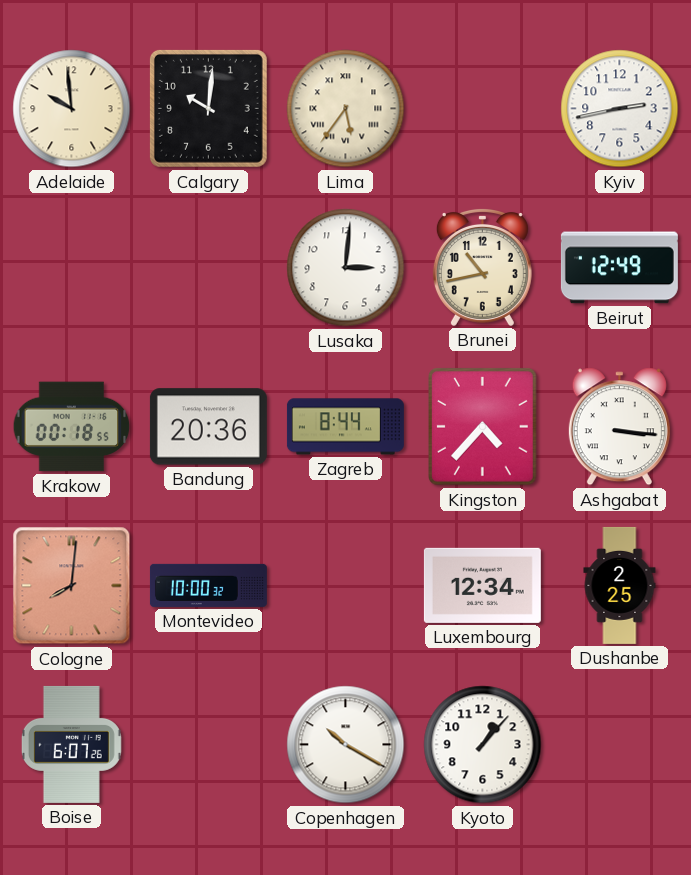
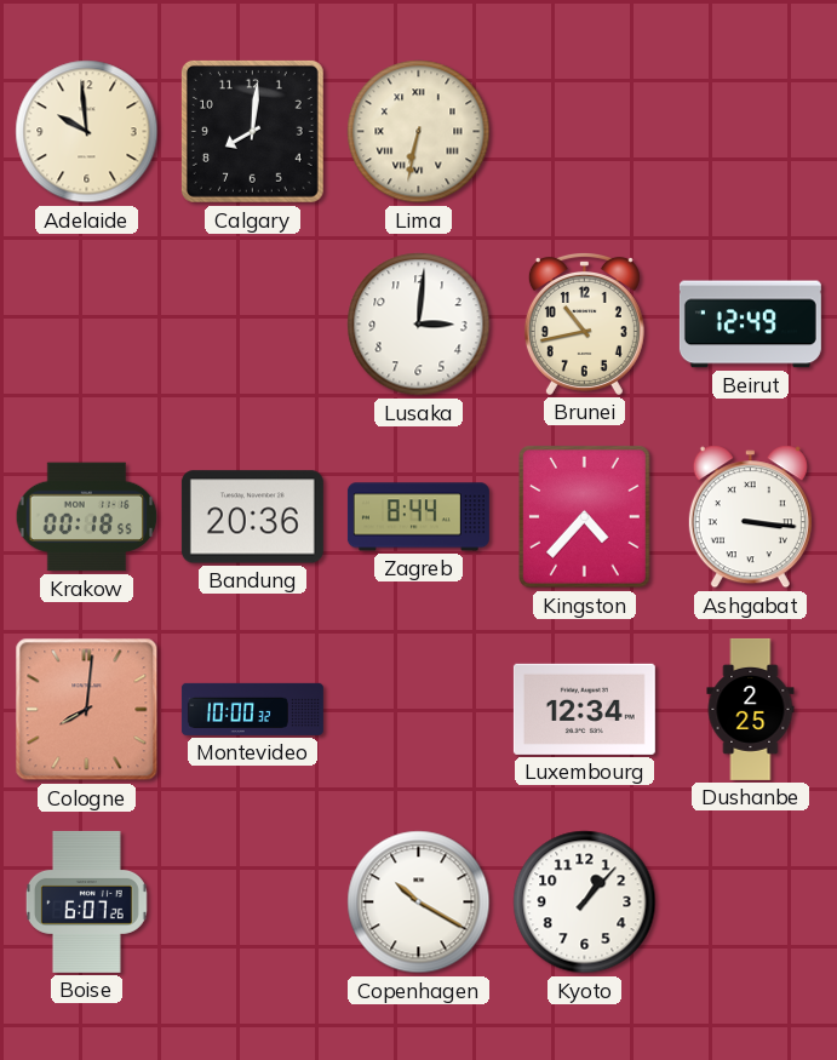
Calgary: 10:01 -> 8:01 (252, 131)
Lima: 5:36 -> 6:32 (419, 132)
Kyiv: 2:43 -> none (620, 109)
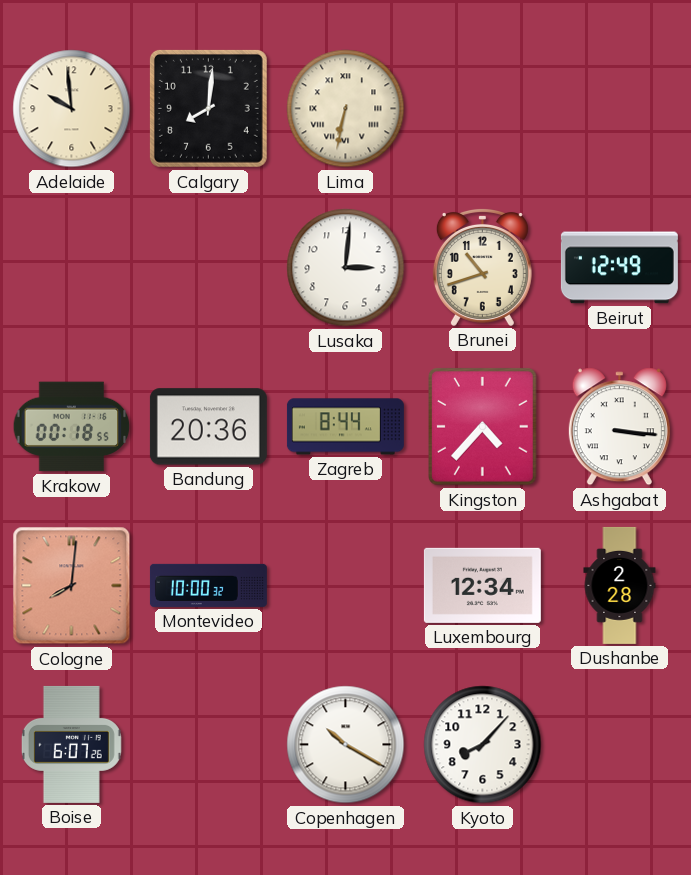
Brunei: 10:43 -> 10:42 (482, 267)
Dushanbe: 2:25 -> 2:28 (620, 585)
Kyoto: 1:07 -> 8:07 (483, 745)
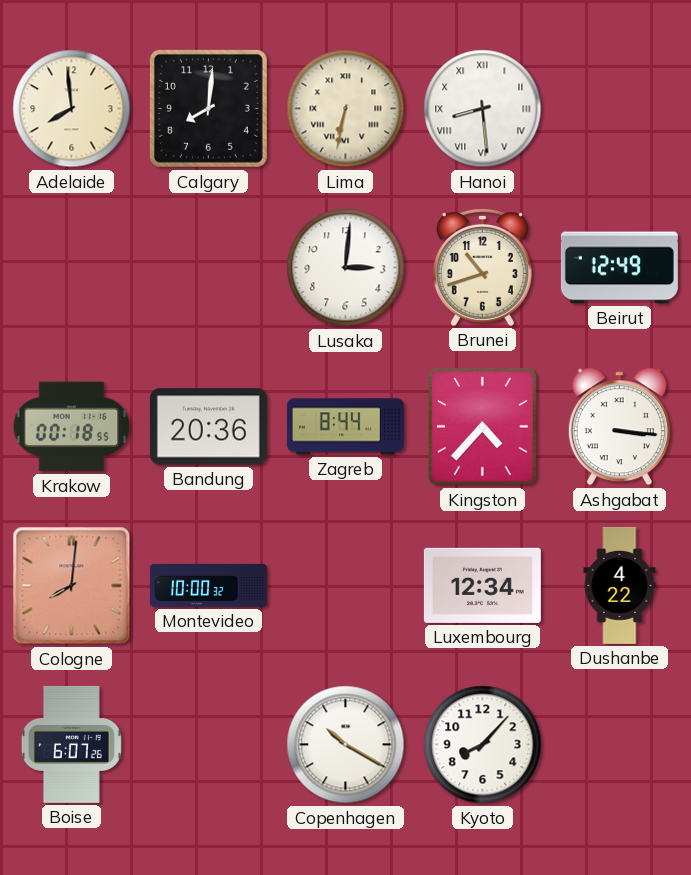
Adelaide: 9:59 -> 7:59 (72, 109)
Hanoi: none -> 8:29 (483, 109)
Dushanbe: 2:28 -> 4:22 (620, 585)
